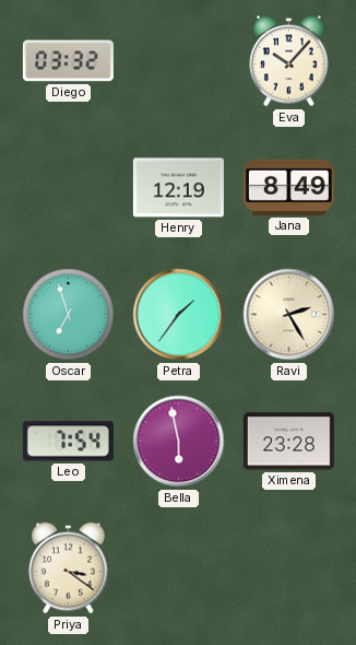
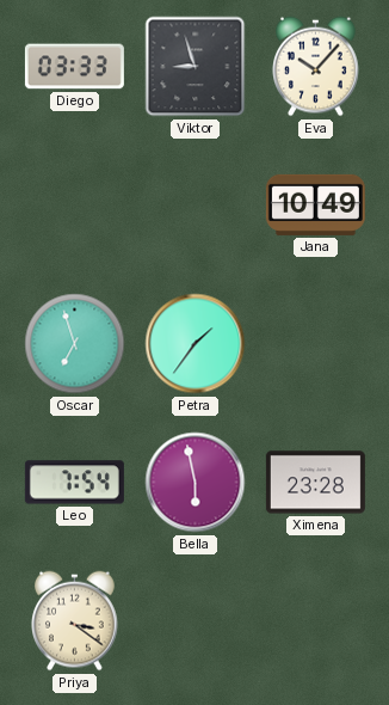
Diego: 03:32 -> 03:33 (74, 67)
Viktor: none -> 8:57 (196, 67)
Henry: 12:19 -> none (178, 188)
Jana: 8:49 -> 10:49 (315, 204)
Ravi: 2:25 -> none (289, 315)
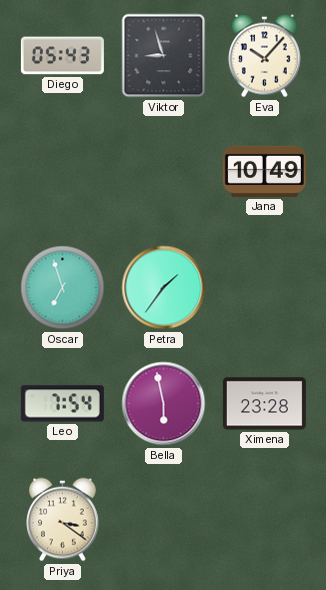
Diego: 03:33 -> 05:43 (62, 56)
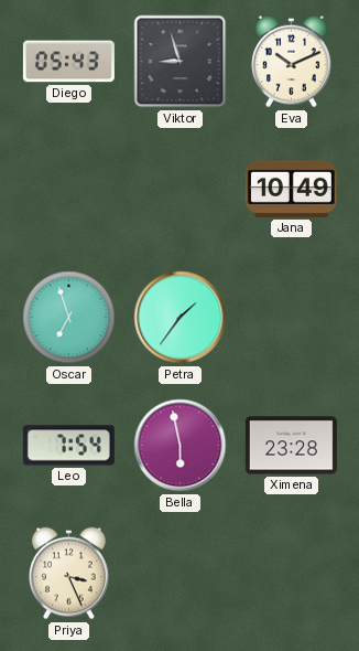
Eva: 10:07 -> 10:11 (292, 62)
Priya: 3:21 -> 3:26 (69, 574)
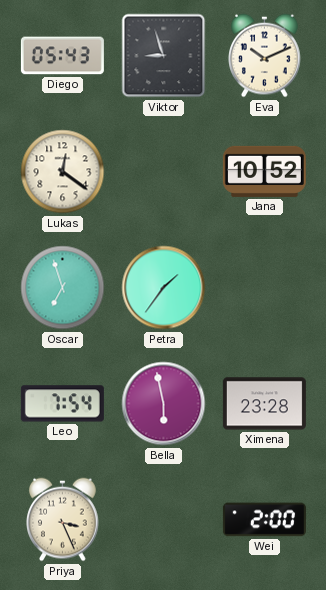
Lukas: none -> 12:21 (63, 172)
Jana: 10:49 -> 10:52 (264, 171)
Wei: none -> 2:00 (264, 520)
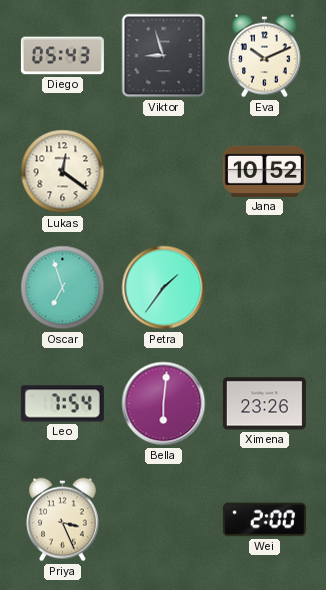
Bella: 5:58 -> 6:01 (164, 404)
Ximena: 23:28 -> 23:26 (264, 404)
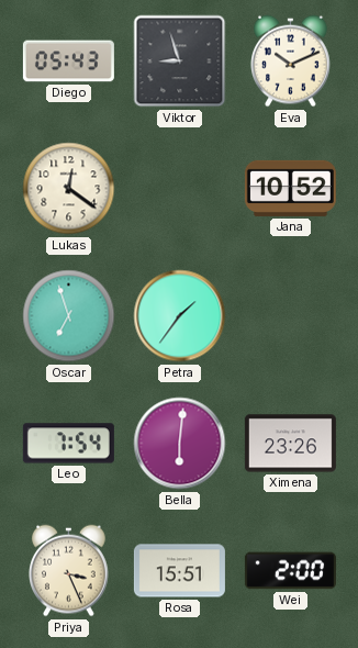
Rosa: none -> 15:51 (179, 571)
